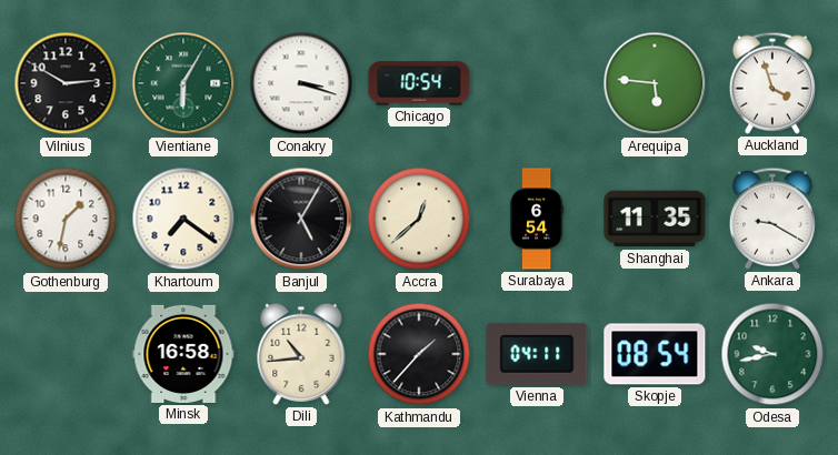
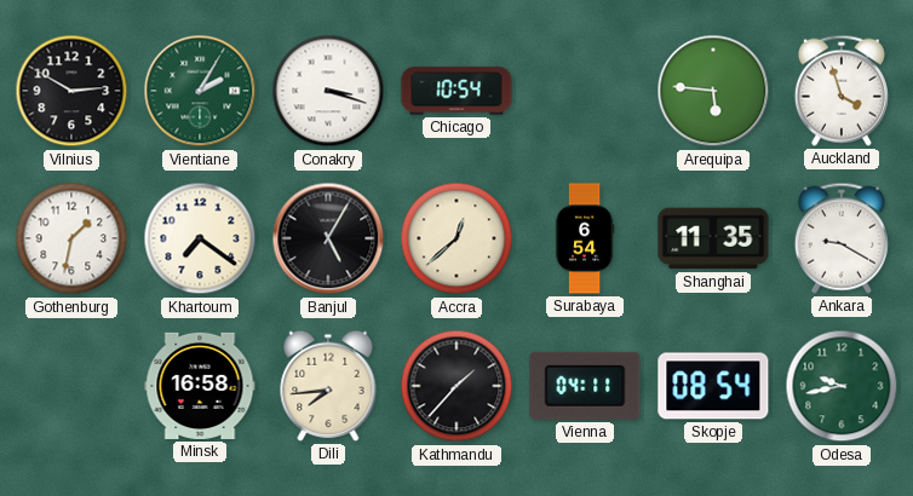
Vientiane: 6:05 -> 2:05 (200, 91)
Dili: 10:44 -> 7:44 (328, 386)
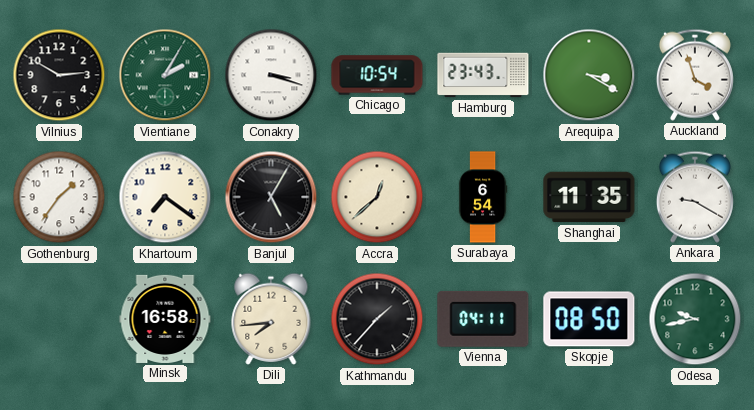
Hamburg: none -> 23:43 (483, 75)
Arequipa: 5:46 -> 3:20 (589, 75)
Gothenburg: 1:32 -> 1:36 (59, 197)
Skopje: 08:54 -> 08:50 (589, 319)
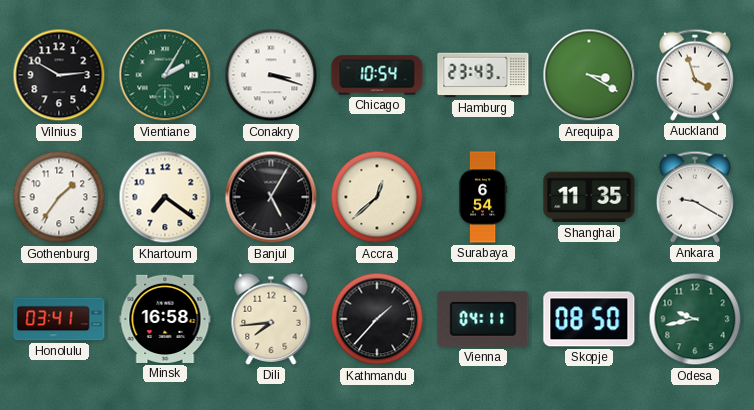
Honolulu: none -> 03:41 (59, 319)
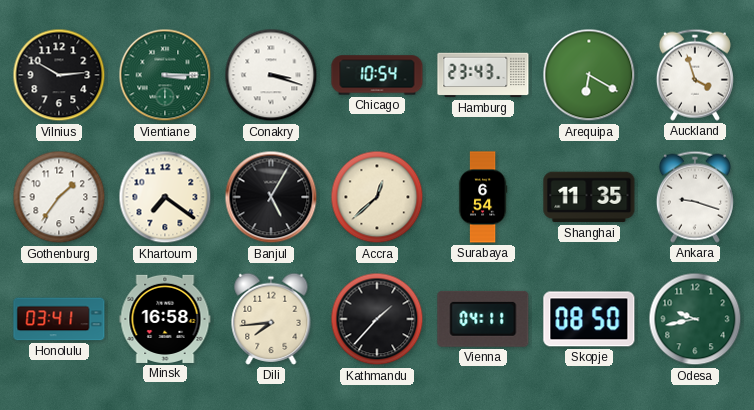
Vientiane: 2:05 -> 3:15 (165, 75)
Arequipa: 3:20 -> 6:20 (589, 75)
Ankara: 9:20 -> 9:18 (695, 197)
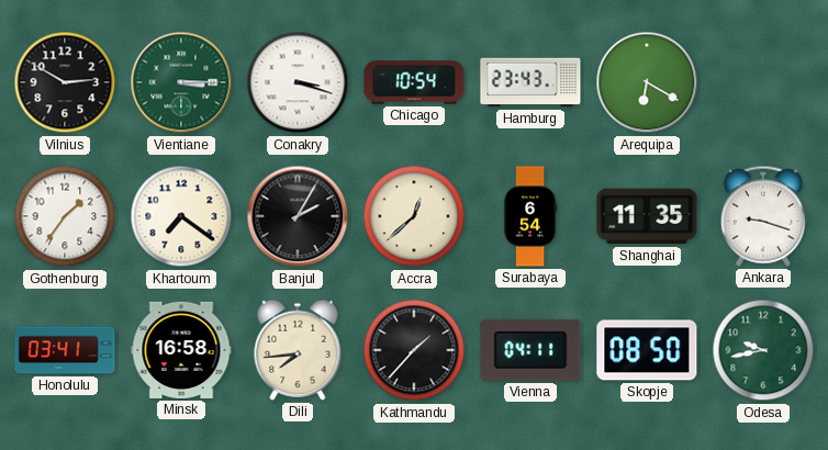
Auckland: 3:57 -> none (695, 75)
Banjul: 5:05 -> 2:05 (298, 216)
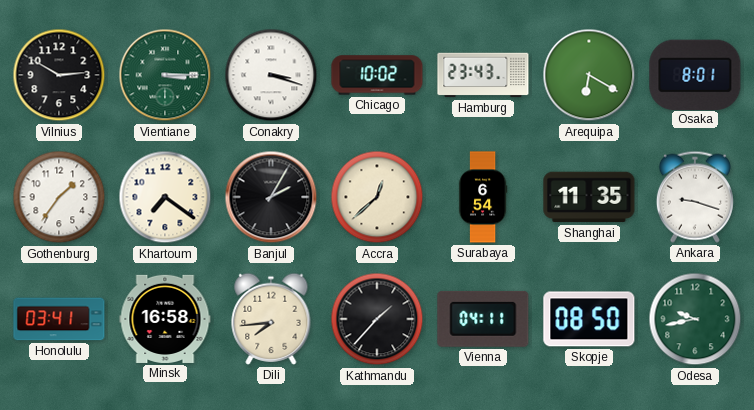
Chicago: 10:54 -> 10:02 (377, 75)
Osaka: none -> 8:01 (695, 74)
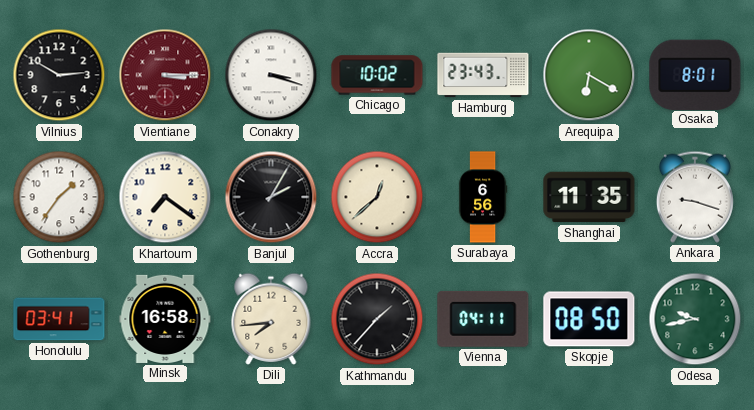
Vientiane dial: green -> burgundy (165, 75)
Surabaya: 6:54 -> 6:56 (483, 197)
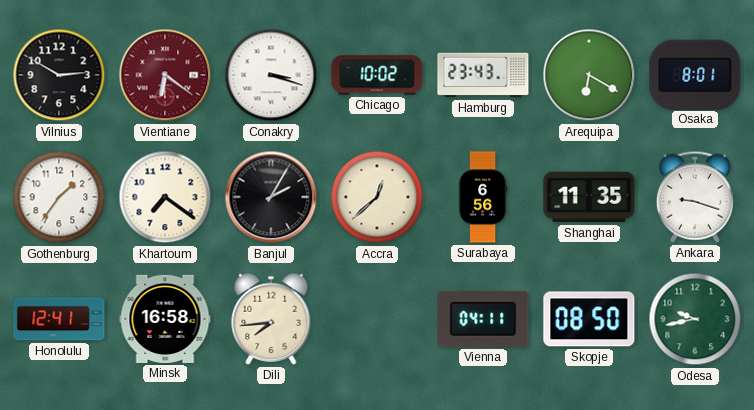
Vientiane: 3:15 -> 6:21 (165, 75)
Honolulu: 03:41 -> 12:41 (59, 319)
Kathmandu: 1:37 -> none (377, 319)
